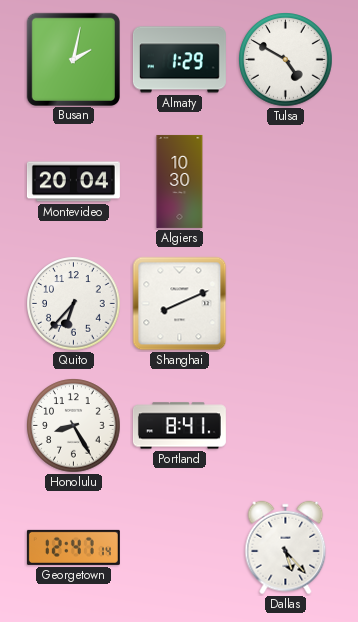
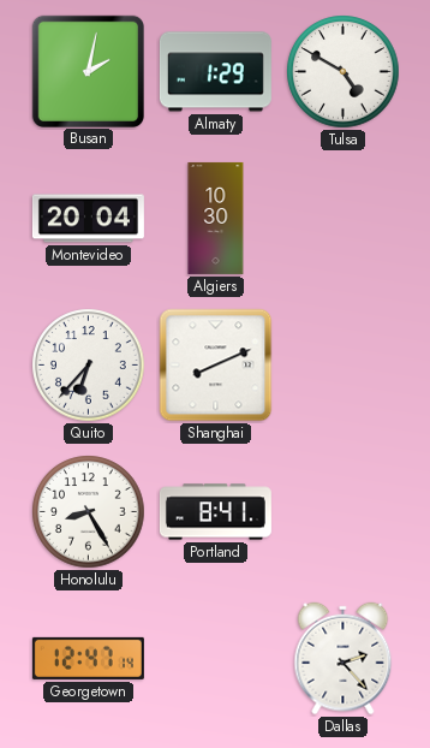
Dallas: 5:23 -> 2:23 (344, 659)
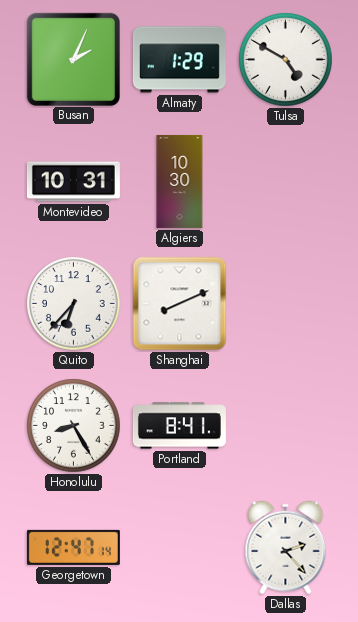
Busan: 2:02 -> 2:04 (73, 59)
Montevideo: 20:04 -> 10:31 (73, 182)
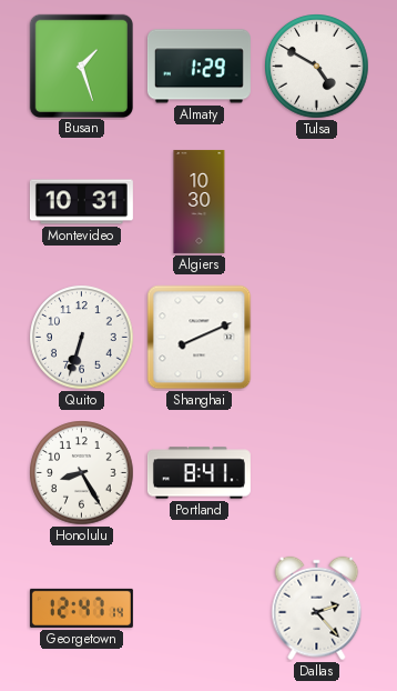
Busan: 2:04 -> 1:27 (81, 66)
Quito: 6:37 -> 6:33 (82, 338)
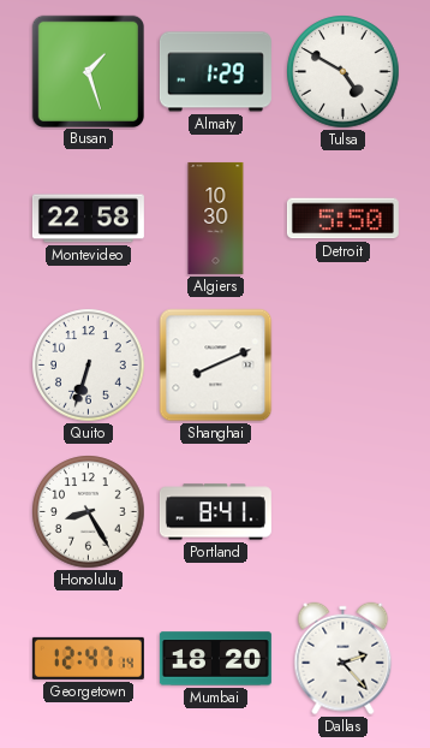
Montevideo: 10:31 -> 22:58 (88, 219)
Detroit: none -> 5:50 (342, 219)
Mumbai: none -> 18:20 (215, 659)
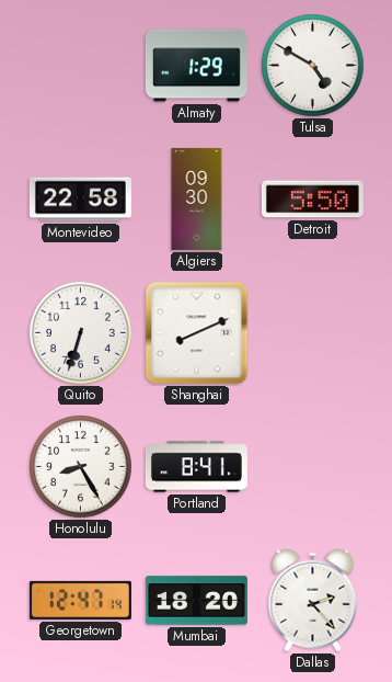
Busan: 1:27 -> none (88, 71)
Algiers: 10:30 -> 09:30 (197, 198)
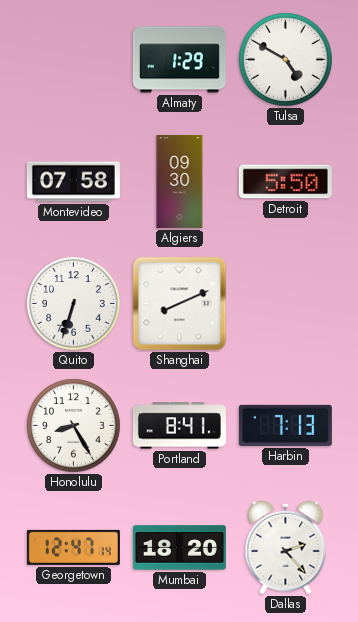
Montevideo: 22:58 -> 07:58 (73, 182)
Harbin: none -> 7:13 (285, 425)
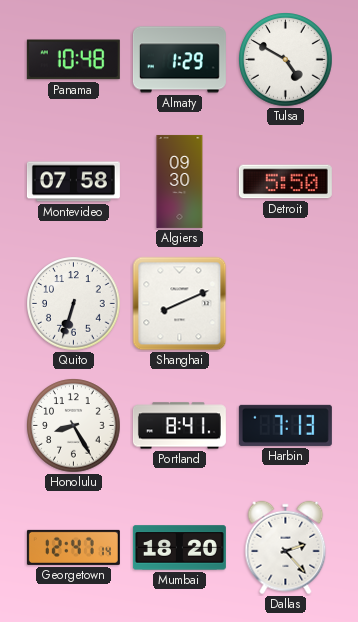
Panama: none -> 10:48 (73, 60)
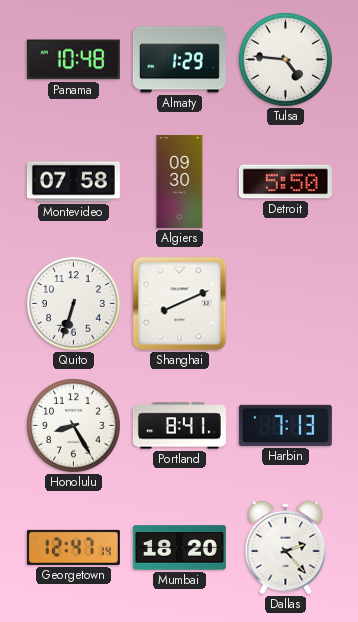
Tulsa: 4:50 -> 4:46 (286, 60)
